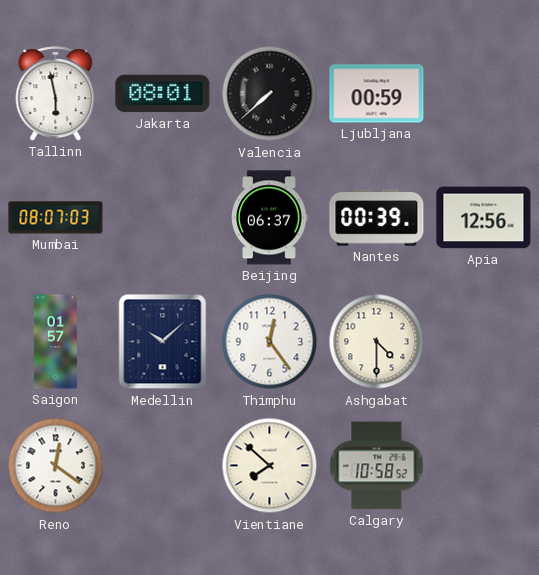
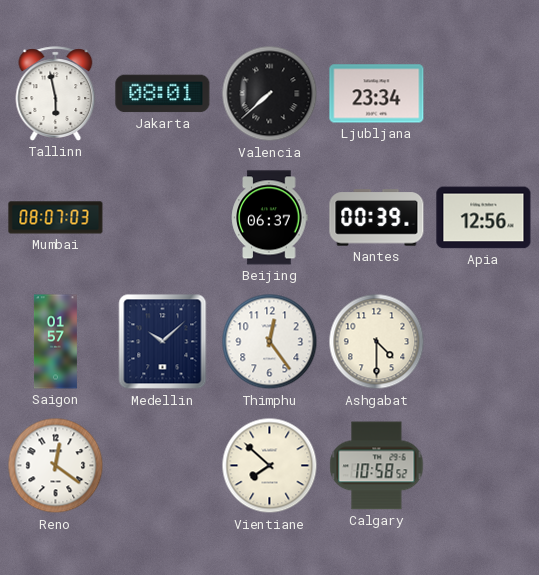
Ljubljana: 00:59 -> 23:34 (377, 94)
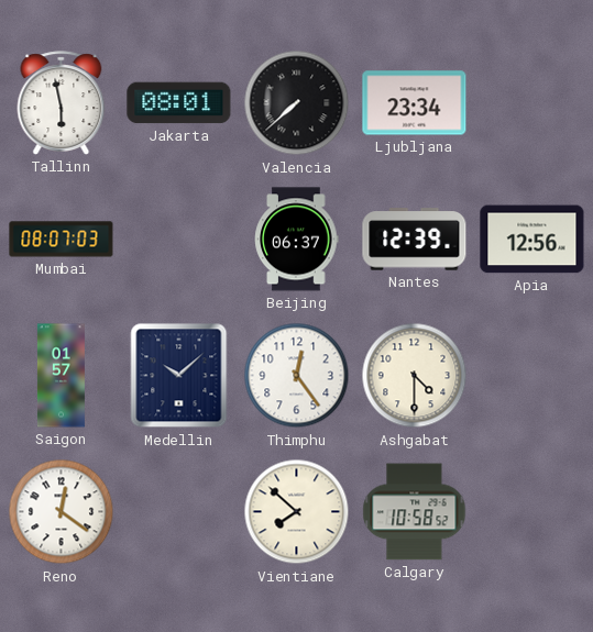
Nantes: 00:39 -> 12:39 (415, 240)
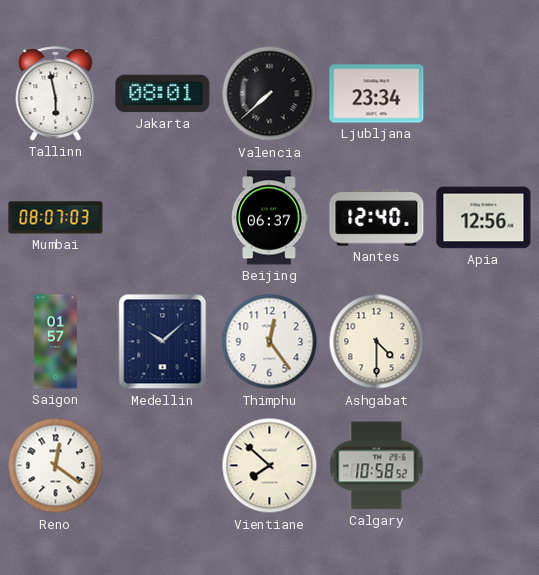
Nantes: 12:39 -> 12:40 (377, 218)
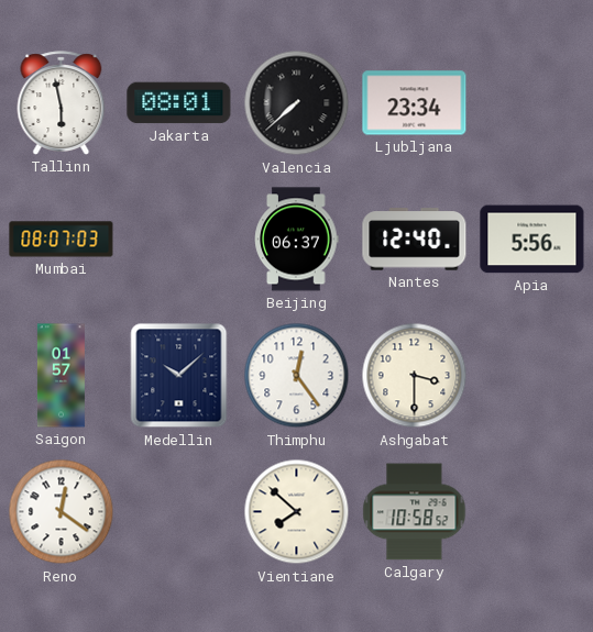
Apia: 12:56 -> 5:56 (532, 240)
Ashgabat: 4:30 -> 3:30 (415, 376)
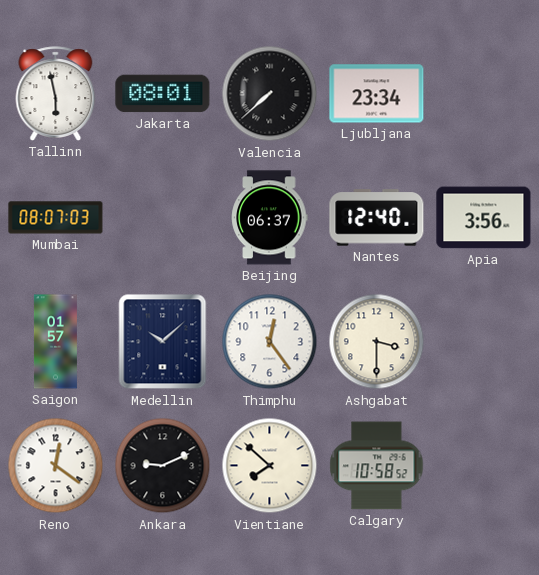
Apia: 5:56 -> 3:56 (484, 218)
Ankara: none -> 9:11 (163, 466)
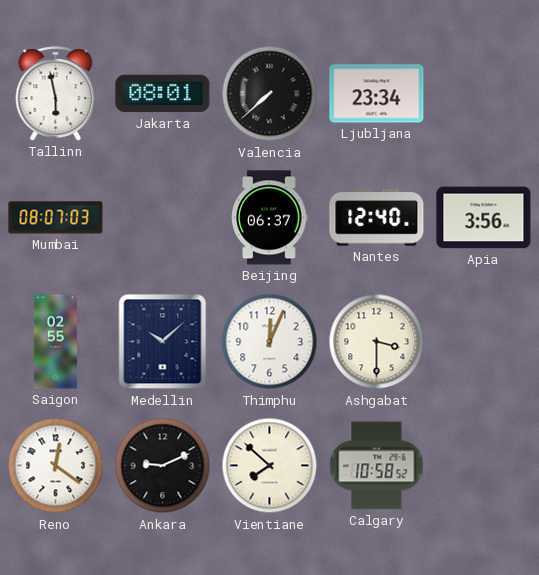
Saigon: 01:57 -> 02:55 (55, 342)
Thimphu: 12:24 -> 12:04 (270, 342)
